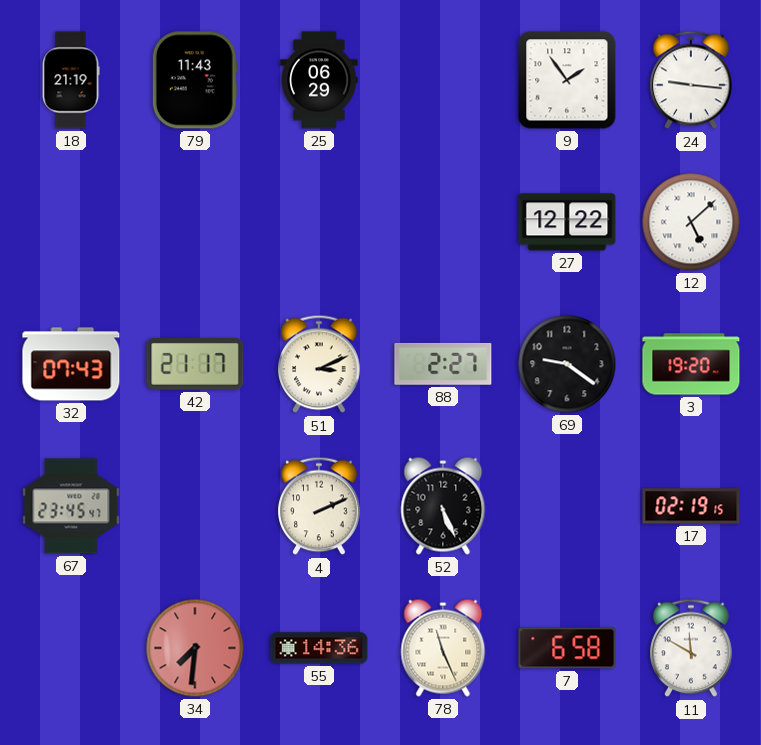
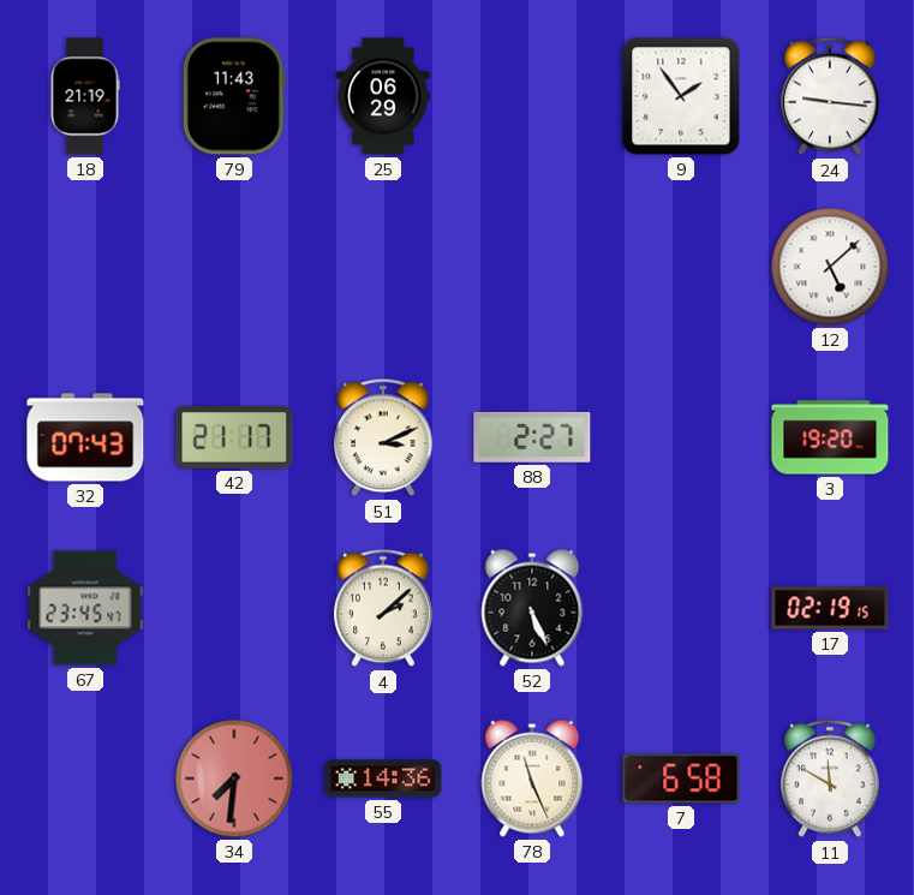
27: 12:22 -> none (567, 222)
69: 9:21 -> none (567, 364)
4: 2:11 -> 2:08 (383, 608)
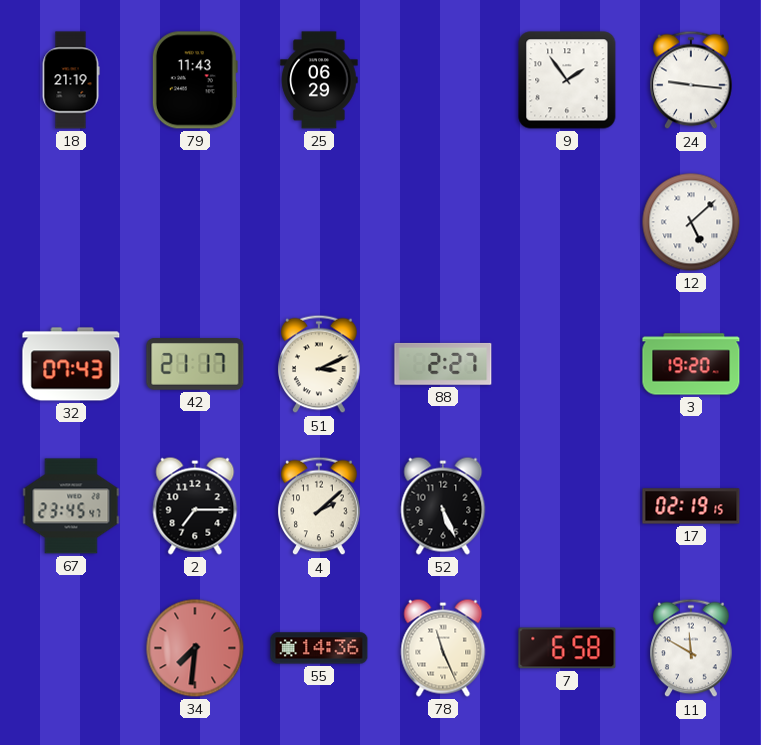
2: none -> 7:15 (195, 506)
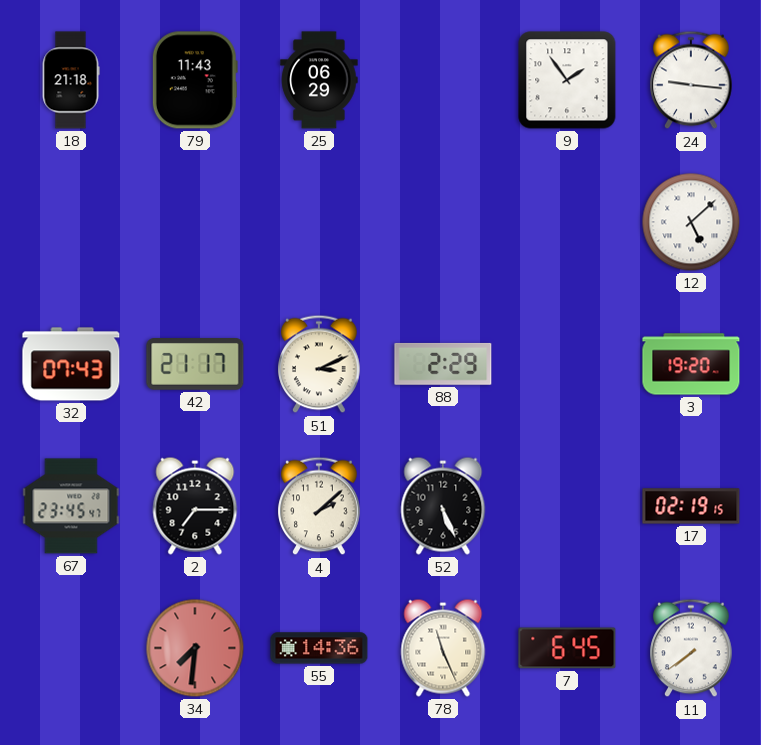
18: 21:19 -> 21:18 (71, 80)
88: 2:27 -> 2:29 (443, 364)
7: 6:58 -> 6:45 (567, 648)
11: 11:50 -> 7:39 (691, 648)
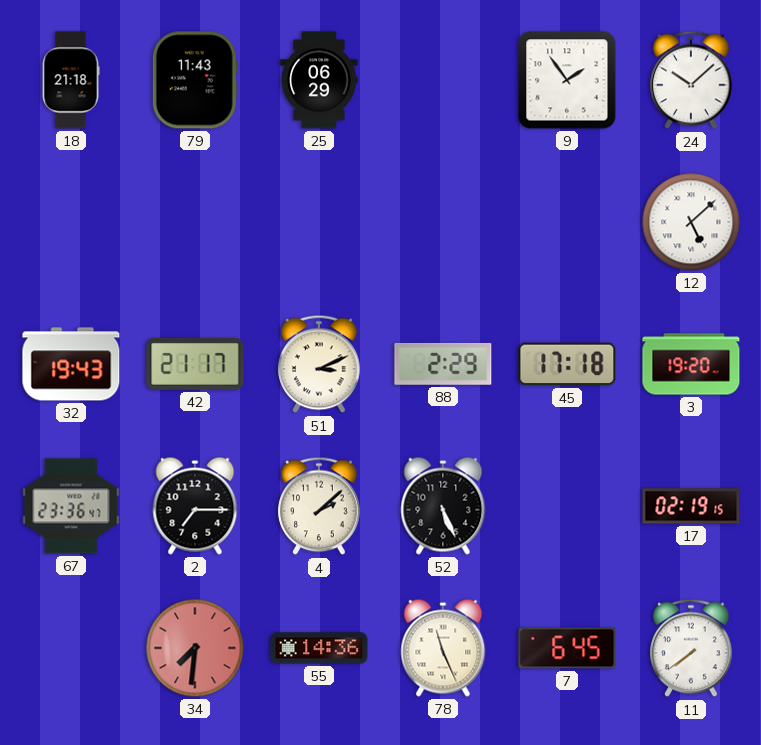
24: 9:16 -> 10:08 (691, 80)
32: 07:43 -> 19:43 (71, 364)
45: none -> 17:18 (567, 364)
67: 23:45 -> 23:36 (71, 506)
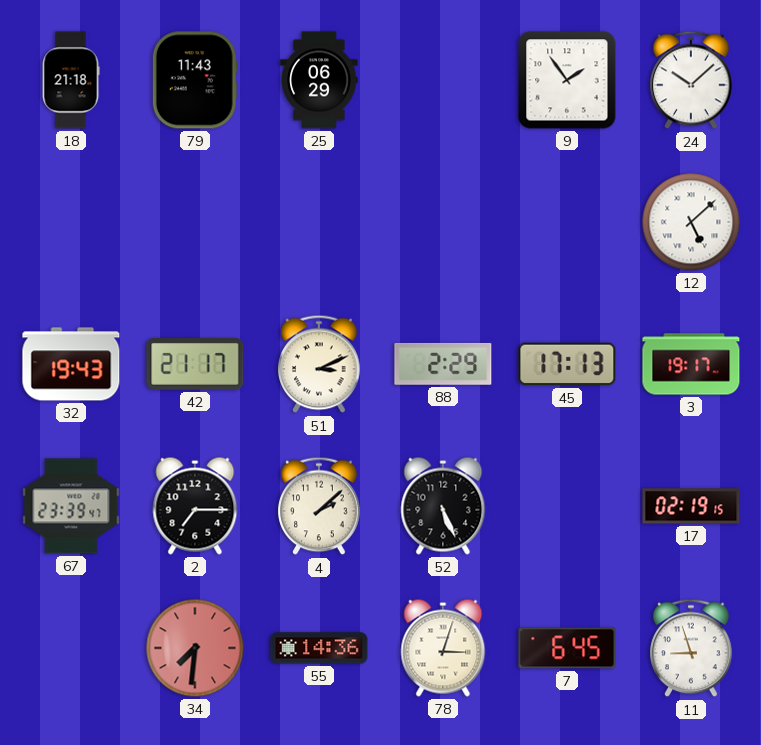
45: 17:18 -> 17:13 (567, 364)
3: 19:20 -> 19:17 (691, 364)
67: 23:36 -> 23:39 (71, 506)
78: 11:26 -> 3:03 (443, 648)
11: 7:39 -> 8:57 (691, 648)
